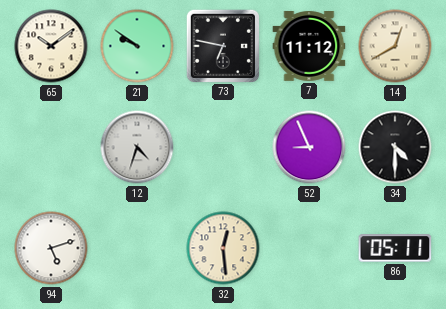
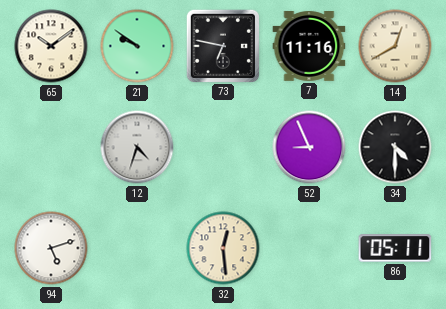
7: 11:12 -> 11:16 (309, 47)
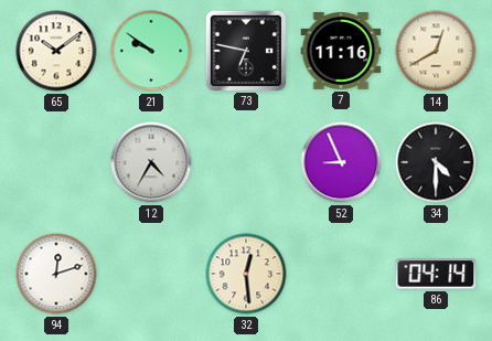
12: 4:33 -> 4:35 (151, 162)
94: 5:12 -> 12:12 (56, 274)
86: 05:11 -> 04:14 (436, 274)
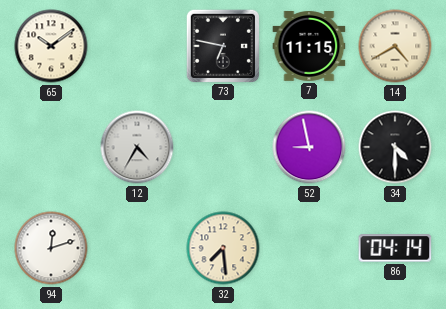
21: 9:51 -> none (151, 51)
7: 11:16 -> 11:15 (309, 47)
14: 12:40 -> 4:40 (395, 46)
52: 8:56 -> 8:58 (309, 147)
32: 12:29 -> 7:29 (223, 248)
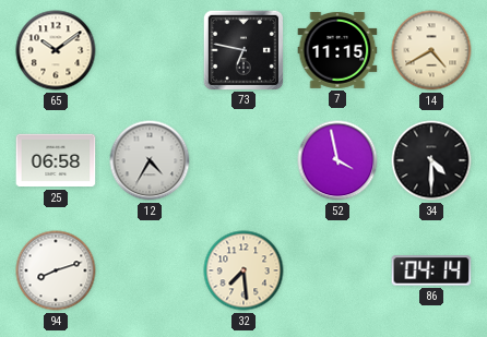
25: none -> 06:58 (56, 160)
52: 8:58 -> 3:58 (337, 160)
94: 12:12 -> 8:12 (56, 270)
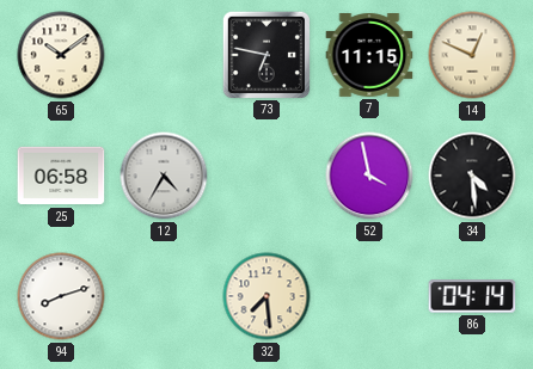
14: 4:40 -> 12:49 (472, 55)
34: 4:30 -> 4:29 (472, 176)
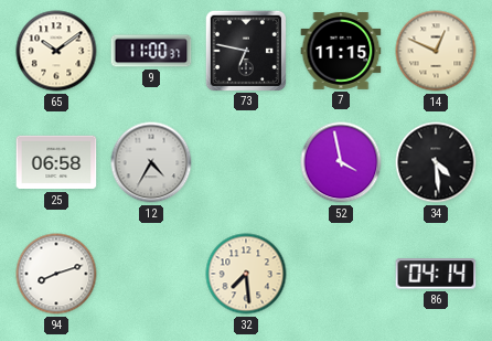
9: none -> 11:00 (151, 51)
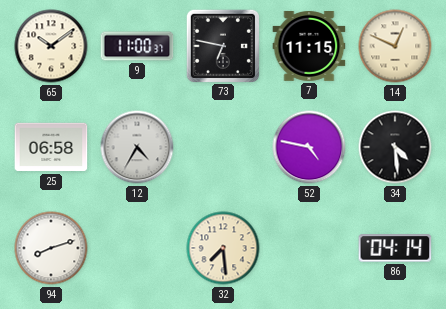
52: 3:58 -> 4:47 (309, 147)
